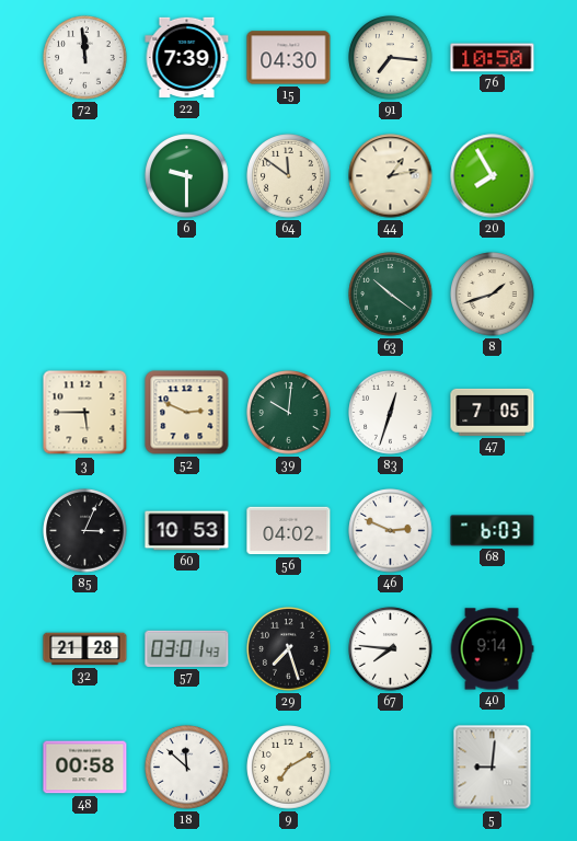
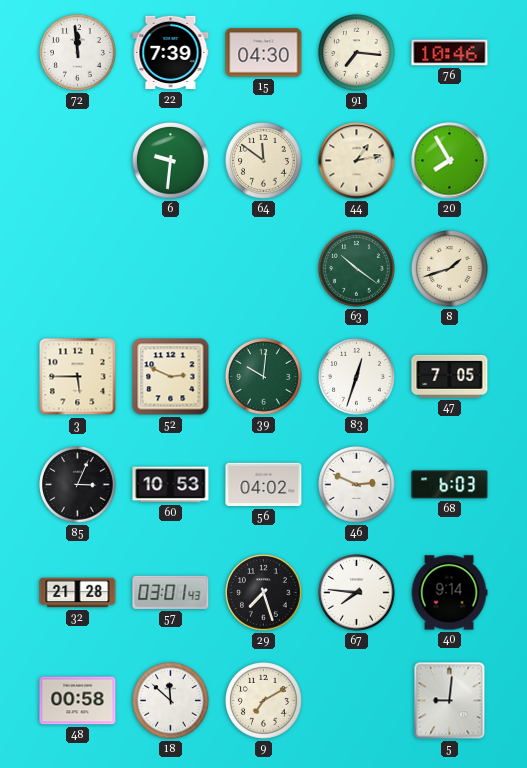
76: 10:50 -> 10:46 (450, 53)
6: 9:30 -> 9:31 (171, 161)
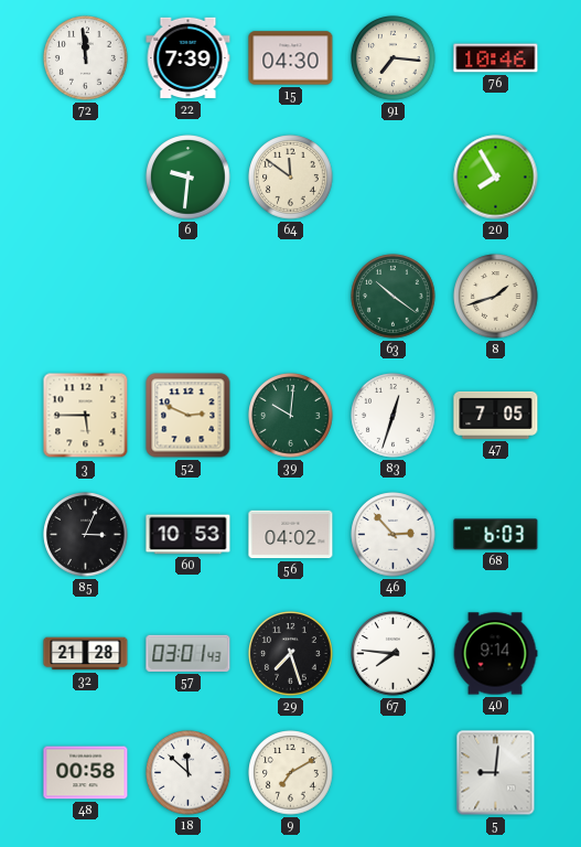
44: 1:13 -> none (357, 161)
46: 2:49 -> 2:53 (394, 535)
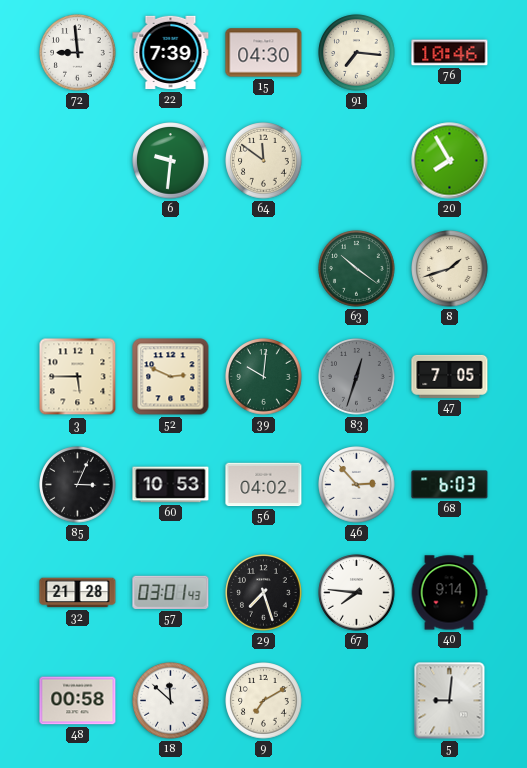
72: 11:59 -> 8:59 (78, 53)
83 dial: white -> grey (357, 377)
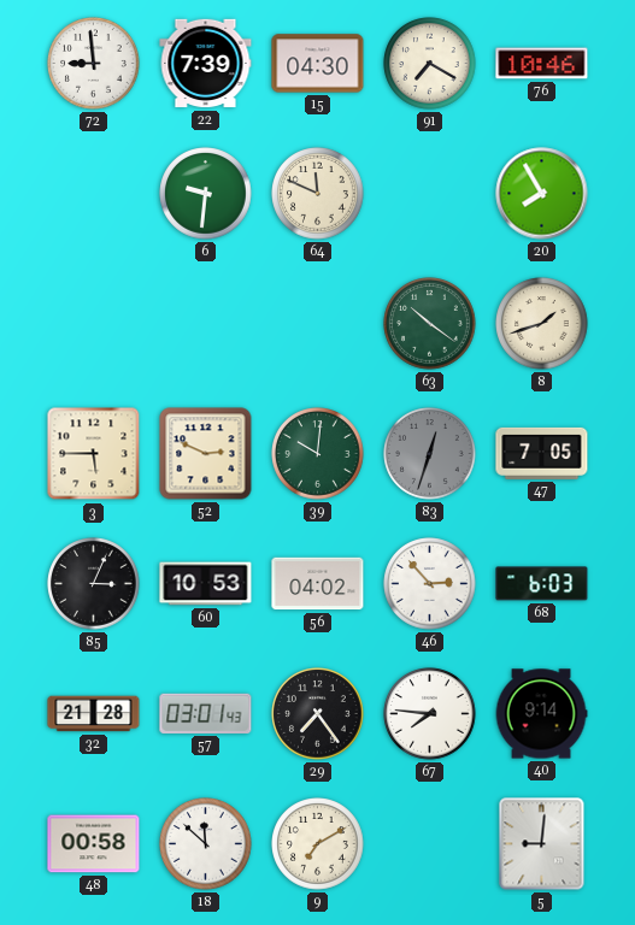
91: 7:16 -> 7:20 (430, 64)
64: 11:51 -> 11:49 (318, 194)
29: 7:27 -> 7:24 (318, 714)
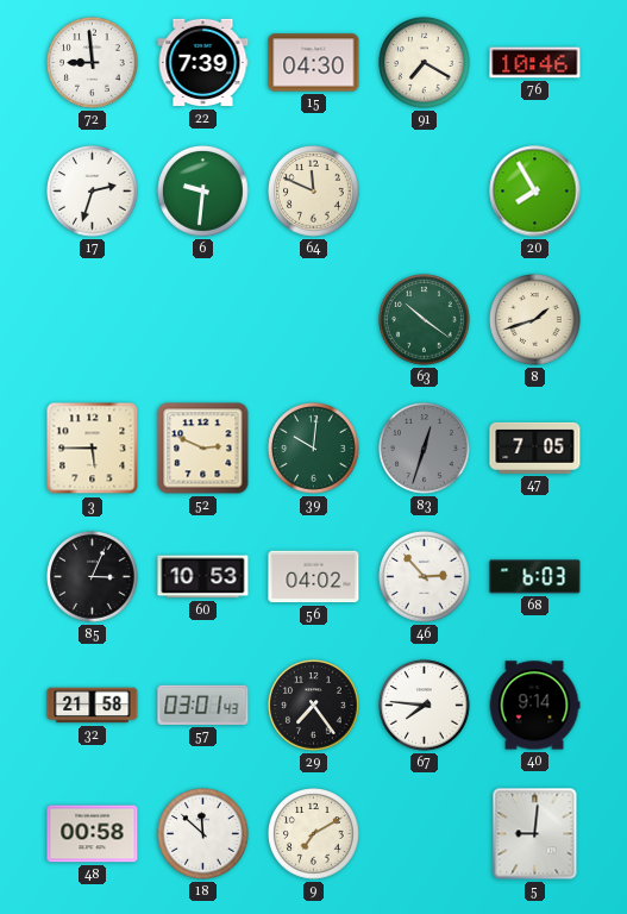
17: none -> 2:33 (93, 192)
32: 21:28 -> 21:58 (93, 706)
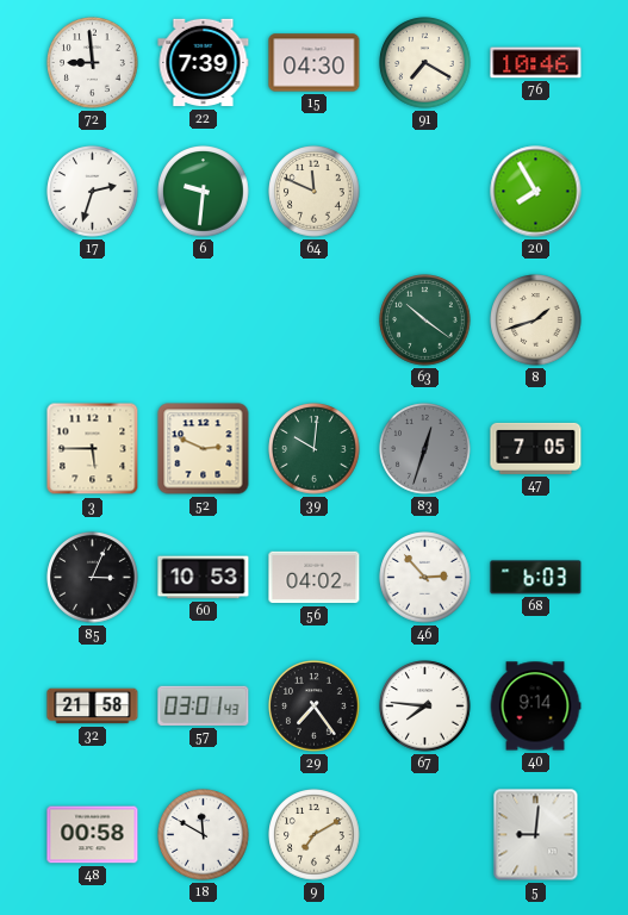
18: 11:52 -> 11:50 (204, 835)
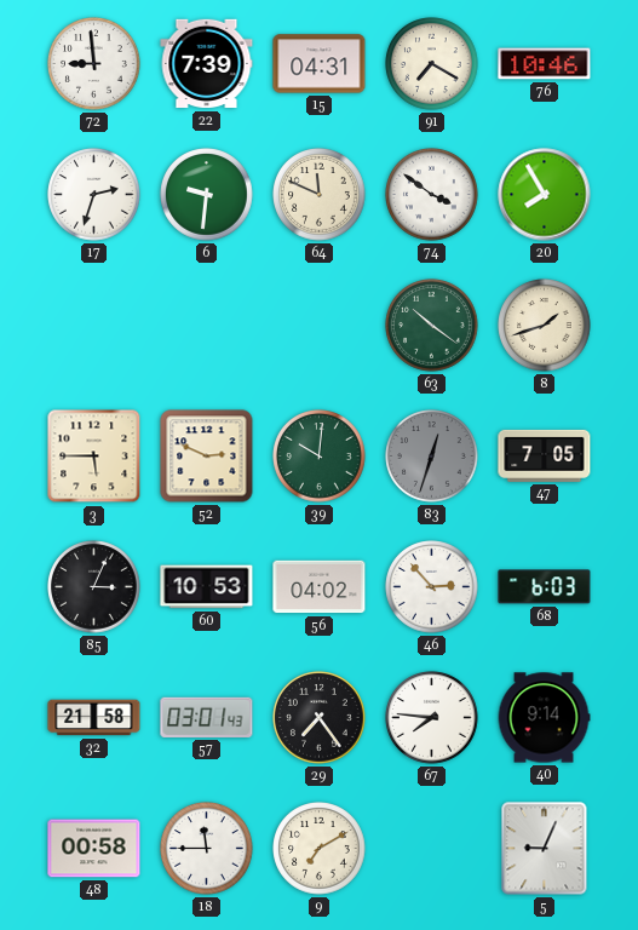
15: 04:30 -> 04:31 (320, 64)
74: none -> 3:51 (432, 195)
18: 11:50 -> 11:45 (207, 849)
5: 9:01 -> 9:04 (545, 849)
